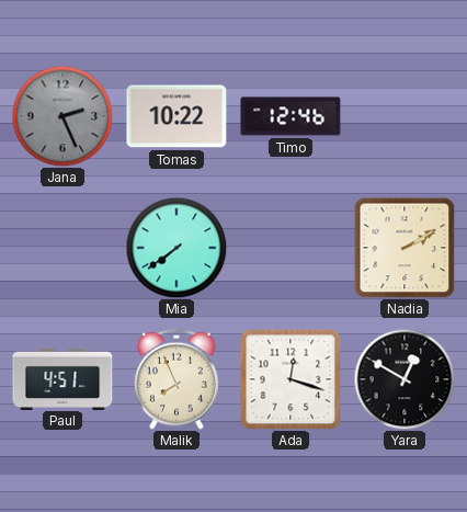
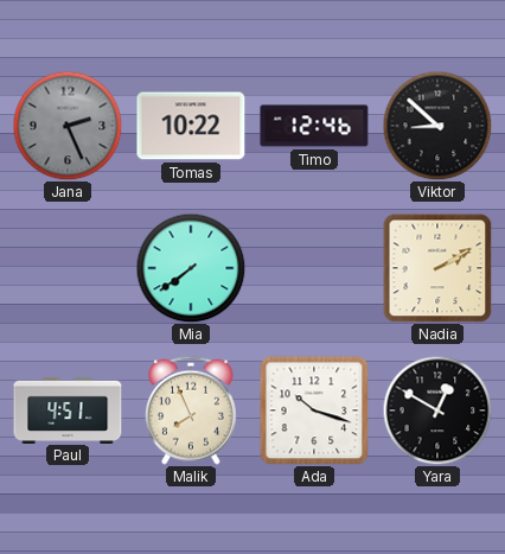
Viktor: none -> 8:52 (437, 126)
Ada: 12:18 -> 10:18 (314, 410)
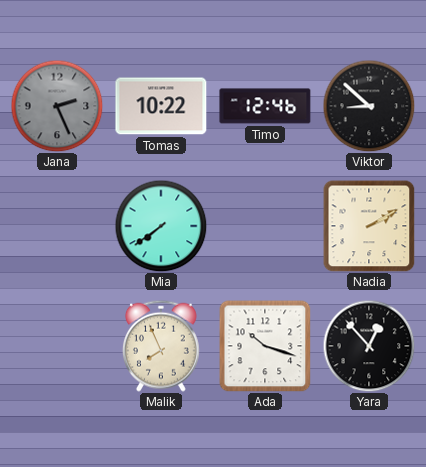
Paul: 4:51 -> none (68, 409)
Yara: 12:50 -> 12:53 (369, 346)
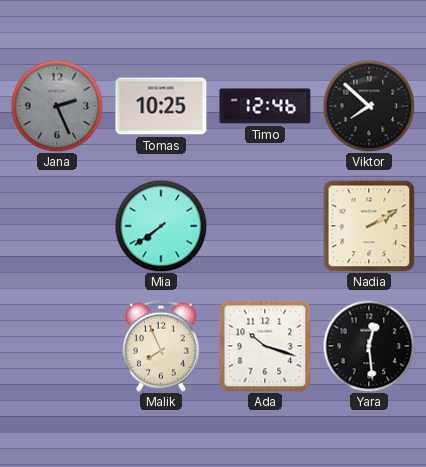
Tomas: 10:22 -> 10:25 (161, 106)
Viktor: 8:52 -> 7:52 (369, 106)
Yara: 12:53 -> 12:29 (369, 346)
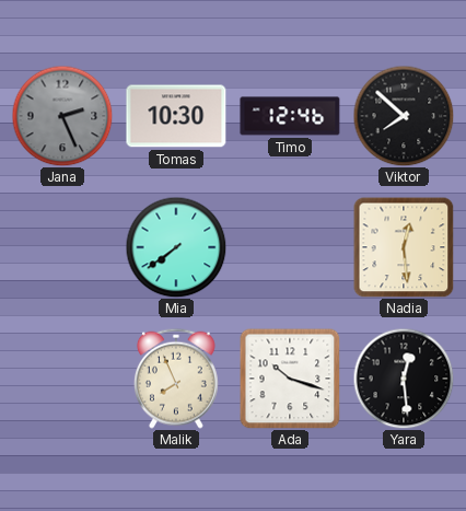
Tomas: 10:25 -> 10:30 (176, 116)
Nadia: 2:10 -> 12:29 (404, 247)
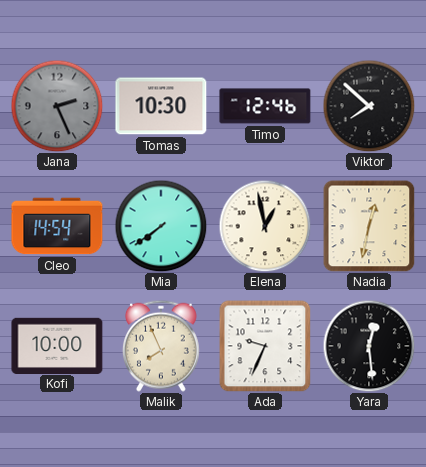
Cleo: none -> 14:54 (57, 226)
Elena: none -> 12:58 (265, 226)
Nadia: 12:29 -> 12:32 (369, 226)
Kofi: none -> 10:00 (57, 345)
Ada: 10:18 -> 9:34 (265, 346)
